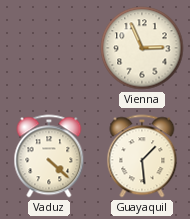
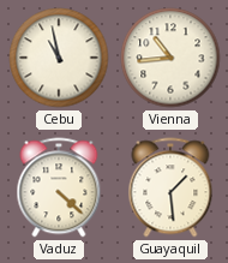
Cebu: none -> 10:58 (59, 58)
Vienna: 2:56 -> 10:44 (170, 58)
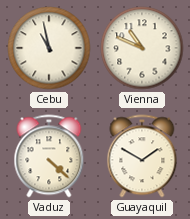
Vienna: 10:44 -> 10:49 (142, 48)
Guayaquil: 1:29 -> 1:50 (142, 156)
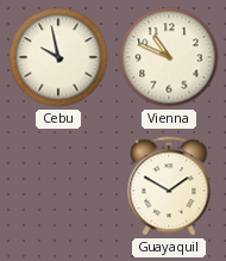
Cebu: 10:58 -> 9:58 (58, 57)
Vaduz: 4:22 -> none (49, 156)
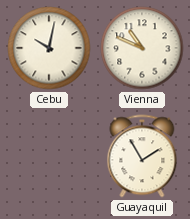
Cebu: 9:58 -> 10:02 (49, 48)
Guayaquil: 1:50 -> 1:55 (142, 156)
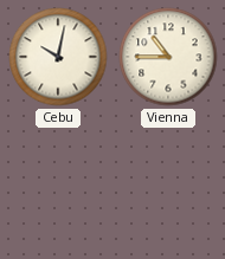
Vienna: 10:49 -> 10:45 (168, 57)
Guayaquil: 1:55 -> none (142, 156)
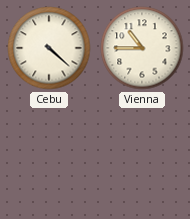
Cebu: 10:02 -> 4:22 (49, 48)
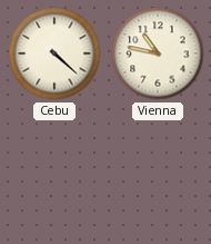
Vienna: 10:45 -> 10:47 (158, 53)
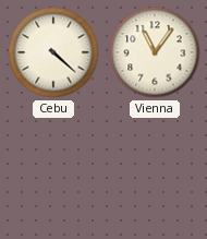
Vienna: 10:47 -> 11:06 (155, 52)
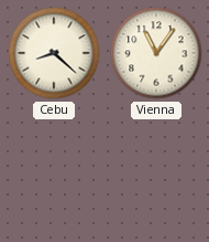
Cebu: 4:22 -> 8:22 (54, 53)
